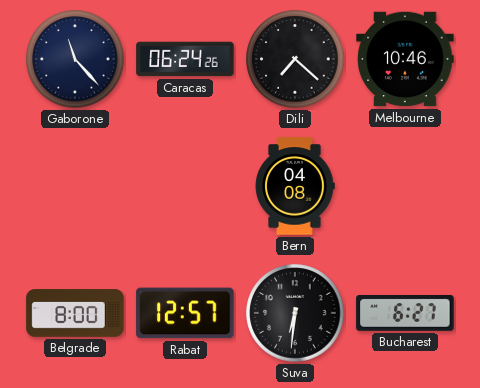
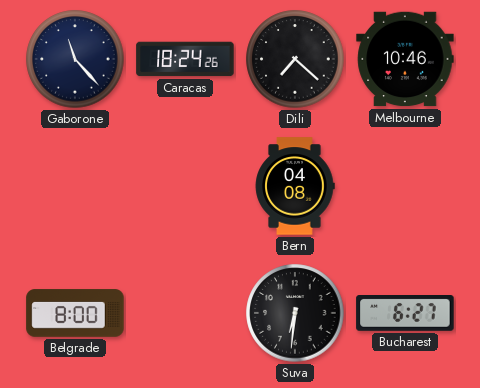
Caracas: 06:24 -> 18:24 (185, 59)
Rabat: 12:57 -> none (185, 313)
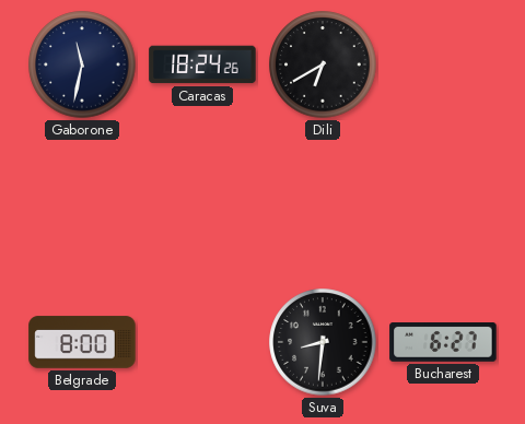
Gaborone: 11:23 -> 11:32 (82, 64)
Dili: 7:22 -> 6:40 (323, 64)
Melbourne: 10:46 -> none (405, 59)
Bern: 04:08 -> none (295, 186)
Suva: 6:31 -> 8:31 (323, 342)
